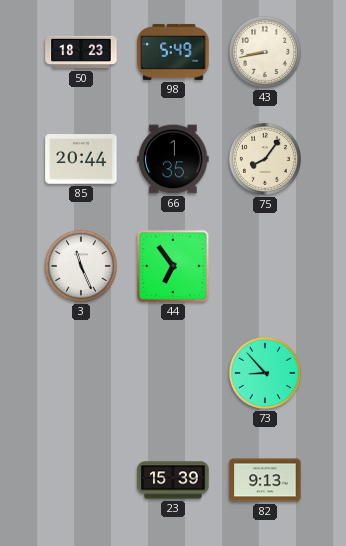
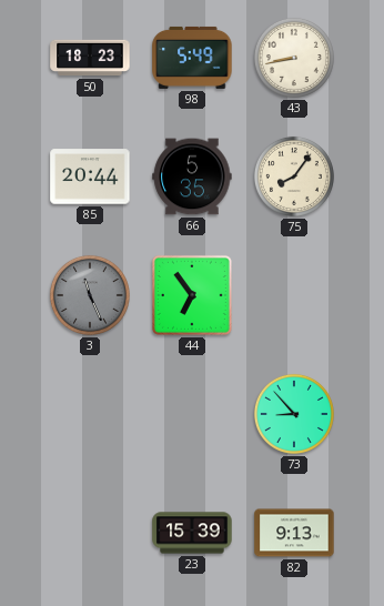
66: 1:35 -> 5:35 (192, 176)
3 dial: white -> grey (90, 295)
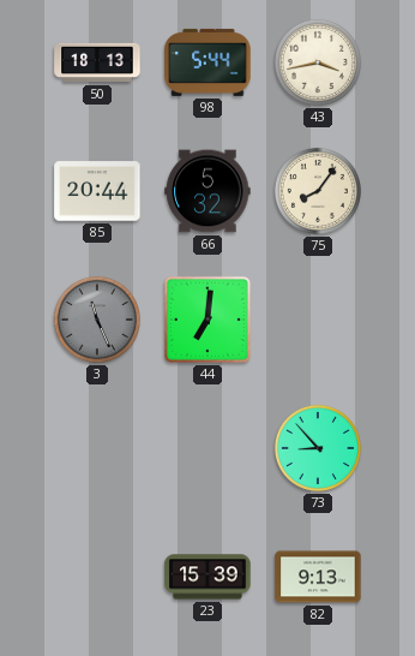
50: 18:23 -> 18:13 (97, 62)
98: 5:49 -> 5:44 (207, 62)
43: 8:43 -> 3:43 (318, 62)
66: 5:35 -> 5:32 (207, 191)
44: 6:54 -> 7:01 (207, 320)
